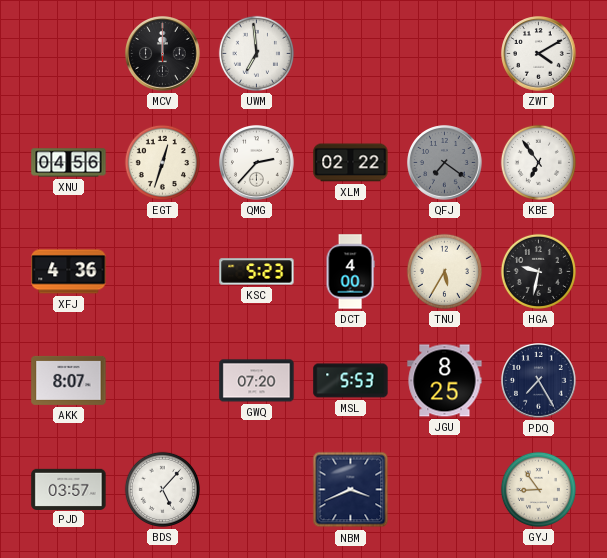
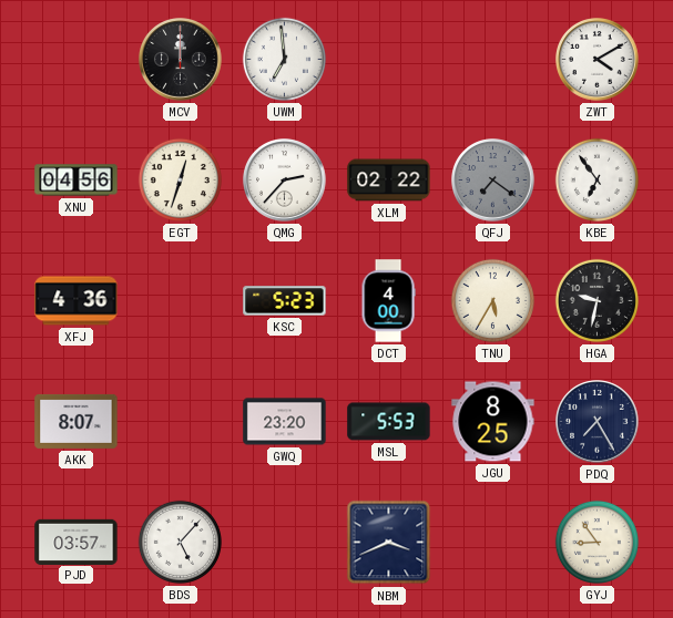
GWQ: 07:20 -> 23:20 (285, 422)
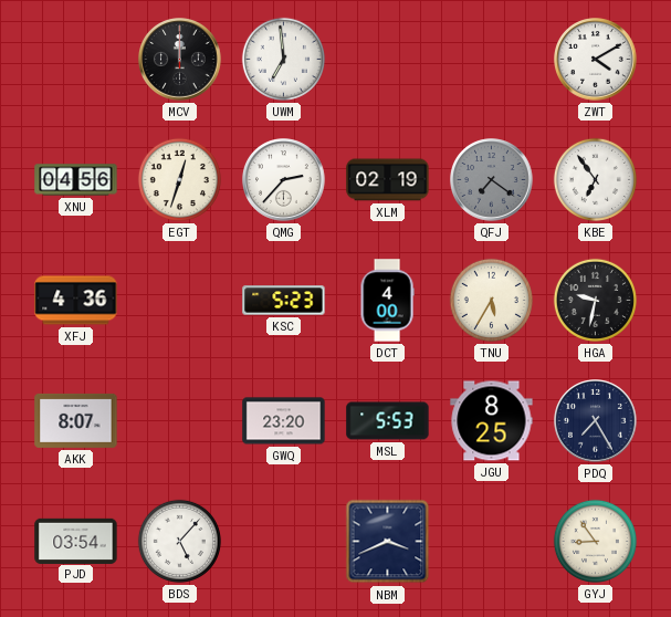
XLM: 02:22 -> 02:19 (388, 180)
PJD: 03:57 -> 03:54 (76, 541)
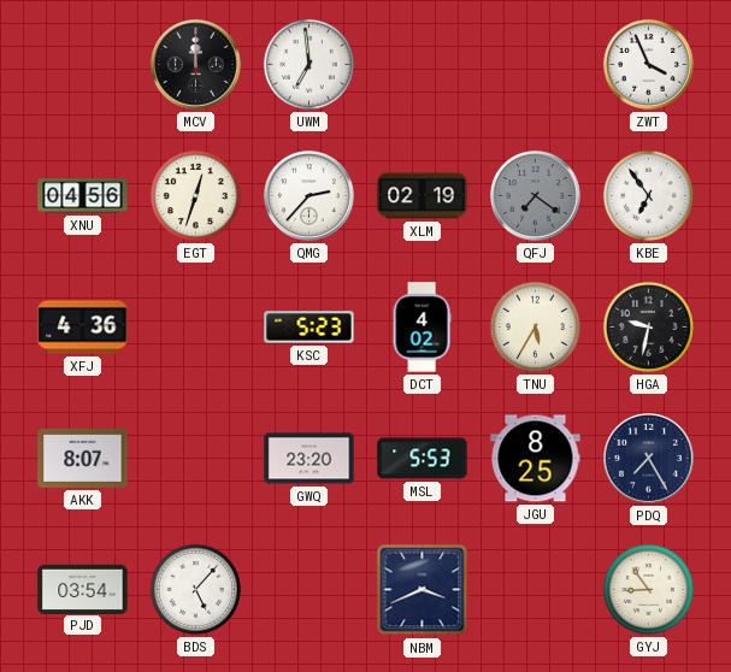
ZWT: 4:10 -> 3:56 (649, 65)
DCT: 4:00 -> 4:02 (421, 328)
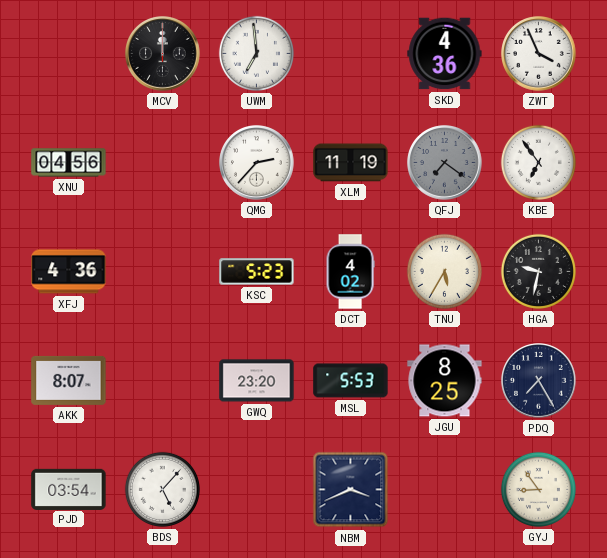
SKD: none -> 4:36 (445, 54)
EGT: 12:33 -> none (195, 195)
XLM: 02:19 -> 11:19 (351, 163)
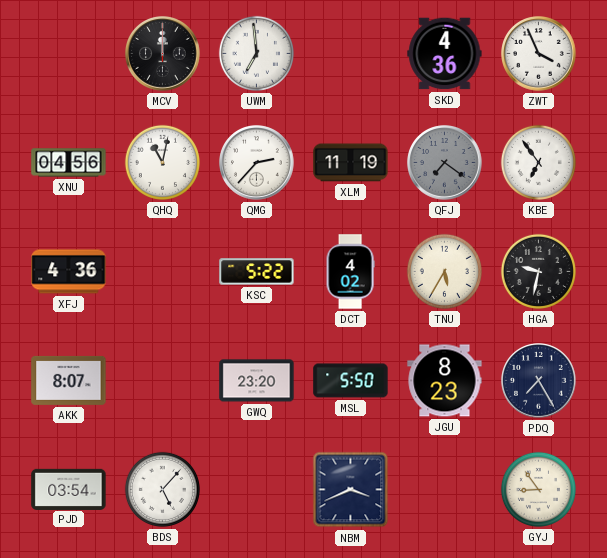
QHQ: none -> 11:02 (162, 162)
KSC: 5:23 -> 5:22 (257, 272)
MSL: 5:53 -> 5:50 (351, 381)
JGU: 8:25 -> 8:23 (445, 381)
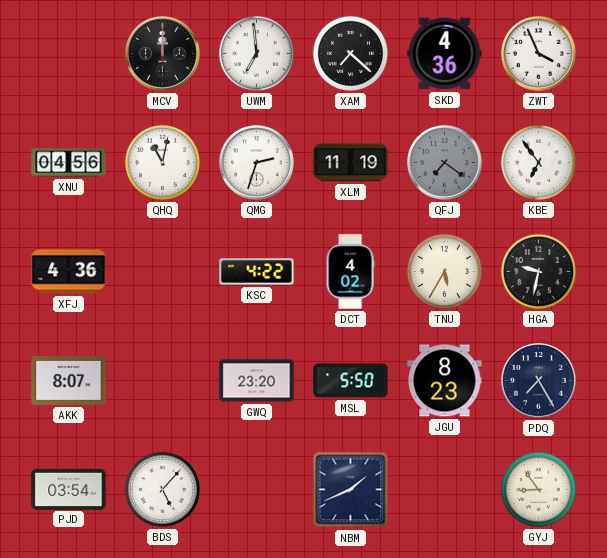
XAM: none -> 7:22 (350, 53)
QMG: 2:37 -> 2:33 (257, 163)
KSC: 5:22 -> 4:22 (257, 272)
NBM: 3:41 -> 1:41 (351, 490)
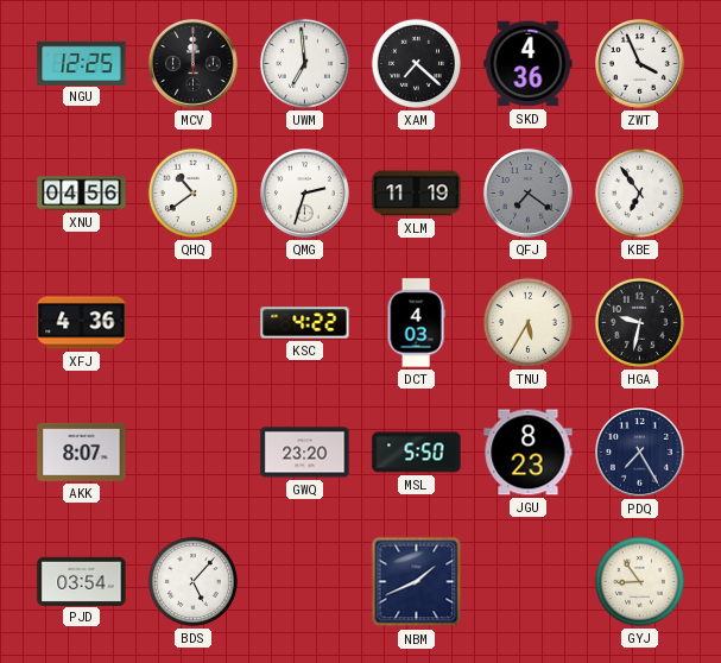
NGU: none -> 12:25 (82, 63)
QHQ: 11:02 -> 10:39 (192, 192)
DCT: 4:02 -> 4:03 (416, 323)
